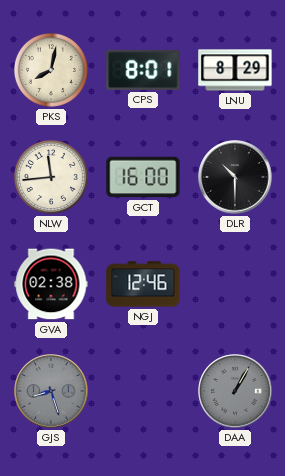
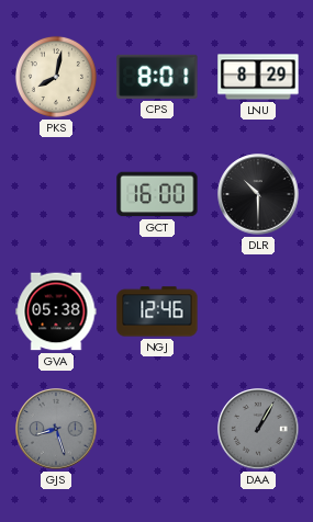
NLW: 11:44 -> none (51, 177)
GVA: 02:38 -> 05:38 (56, 311)
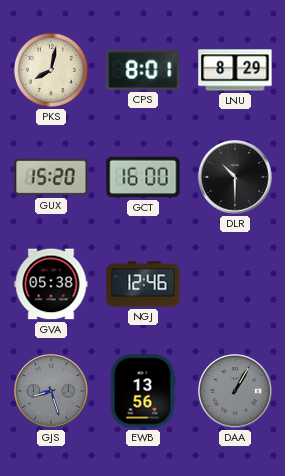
GUX: none -> 15:20 (51, 177)
EWB: none -> 13:56 (143, 391)
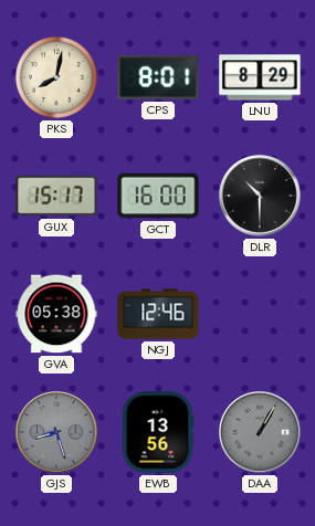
GUX: 15:20 -> 15:17 (56, 196)
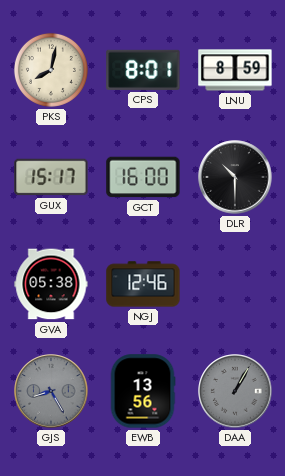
LNU: 8:29 -> 8:59 (235, 70)
GJS: 8:27 -> 8:25 (51, 391)
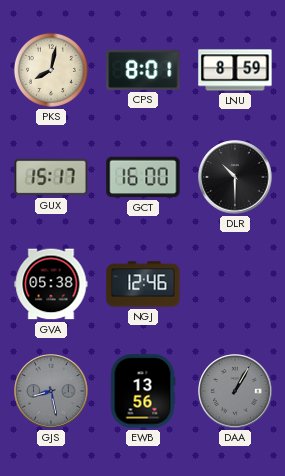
GJS: 8:25 -> 8:28 (51, 391)
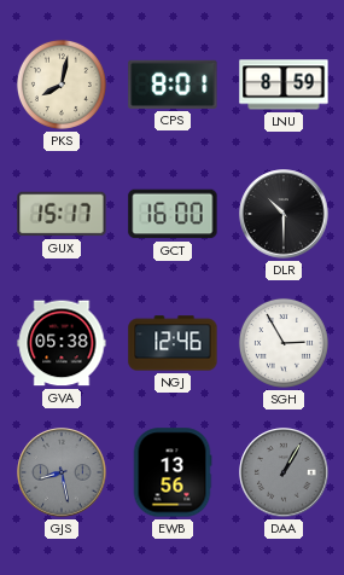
SGH: none -> 2:55 (284, 343)
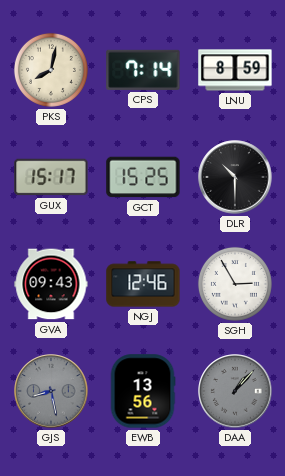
CPS: 8:01 -> 7:14 (143, 70)
GCT: 16:00 -> 15:25 (143, 177)
GVA: 05:38 -> 09:43 (51, 284)
DAA: 1:05 -> 1:07 (235, 391)
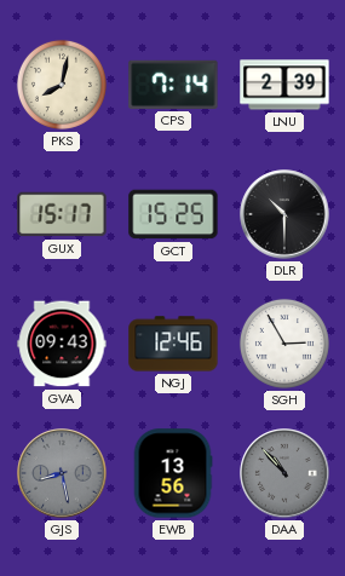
LNU: 8:59 -> 2:39 (284, 85)
DAA: 1:07 -> 10:53 (284, 473)
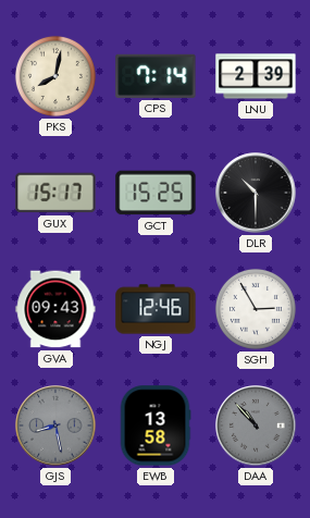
EWB: 13:56 -> 13:58 (156, 425)
